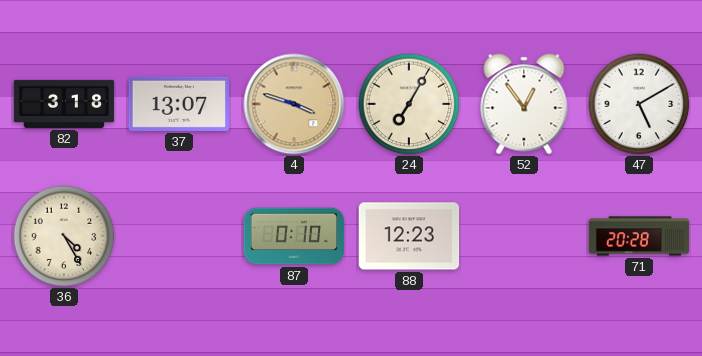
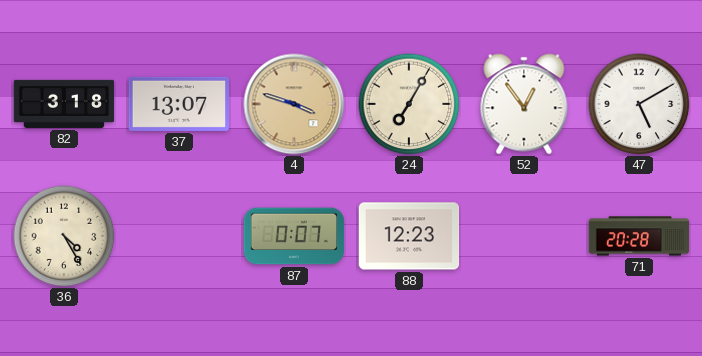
87: 0:10 -> 0:07 (294, 236)
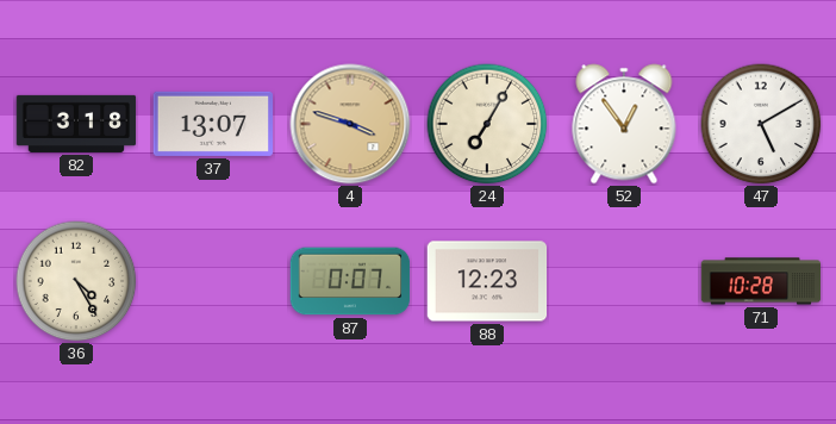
71: 20:28 -> 10:28 (761, 281)
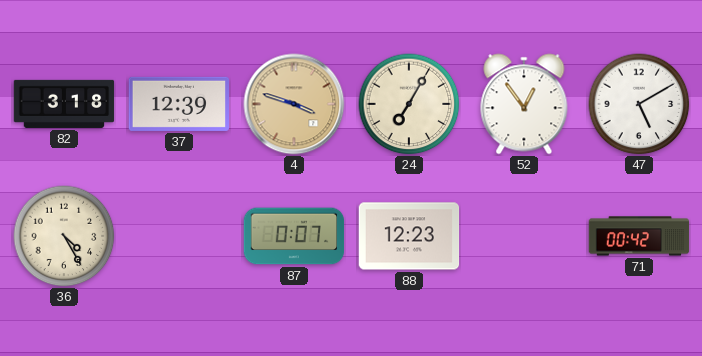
37: 13:07 -> 12:39 (179, 104)
71: 10:28 -> 00:42 (639, 236)
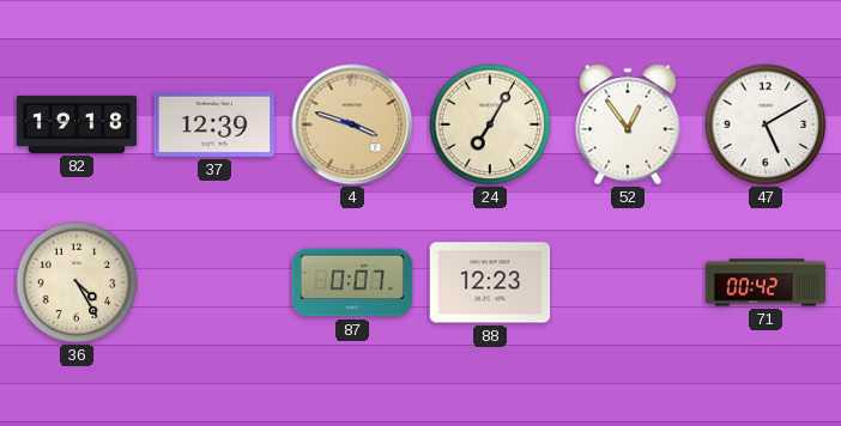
82: 3:18 -> 19:18 (77, 124)
